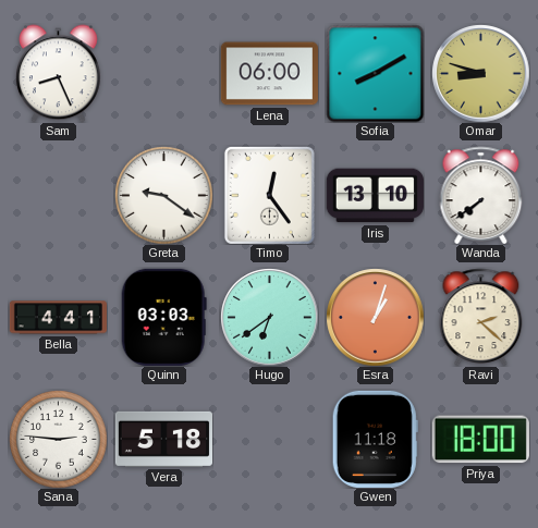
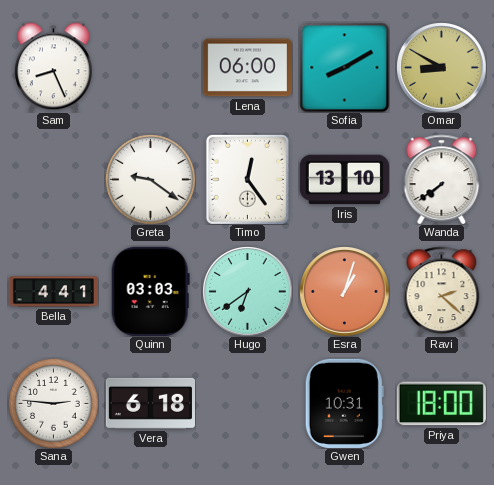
Omar: 8:48 -> 8:50 (441, 67)
Vera: 5:18 -> 6:18 (150, 403)
Gwen: 11:18 -> 10:31 (344, 403)
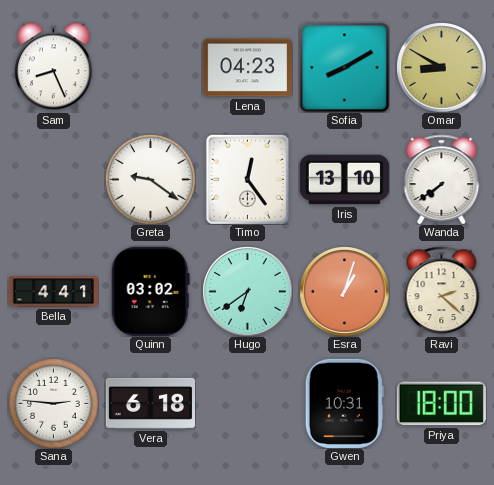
Lena: 06:00 -> 04:23 (247, 68)
Quinn: 03:03 -> 03:02 (150, 291)
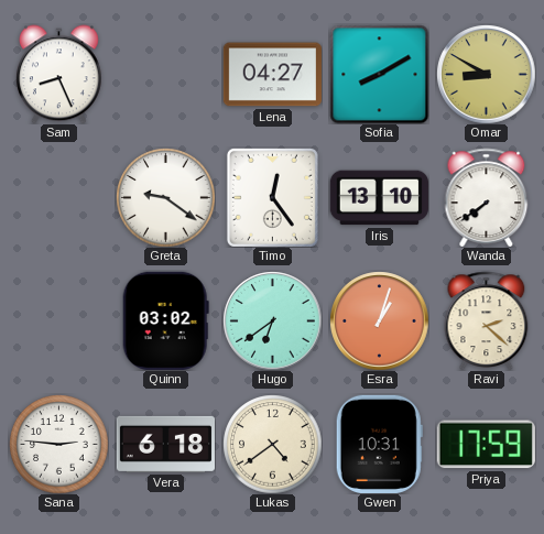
Lena: 04:23 -> 04:27 (272, 75)
Bella: 4:41 -> none (53, 292)
Lukas: none -> 4:39 (272, 444)
Priya: 18:00 -> 17:59 (486, 445)
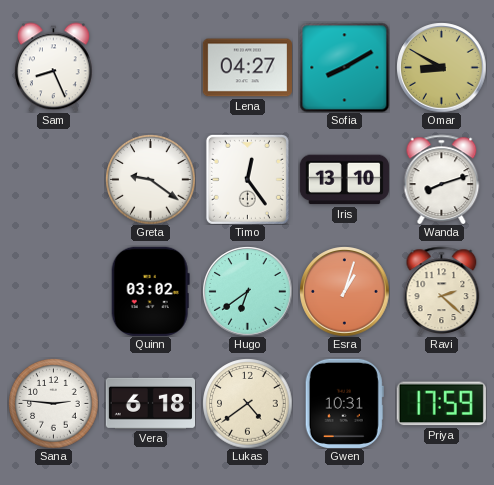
Wanda: 7:39 -> 8:12 (442, 179)
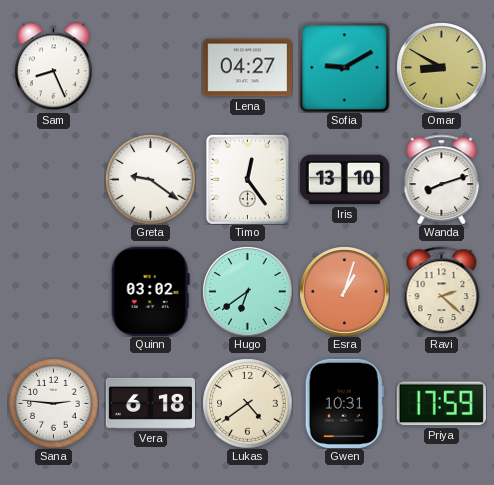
Sofia: 8:10 -> 9:10 (344, 67)
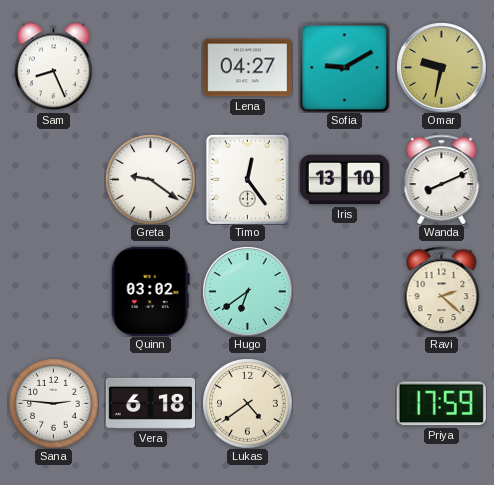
Omar: 8:50 -> 9:32 (441, 67)
Wanda: 8:12 -> 8:11 (442, 179)
Esra: 1:03 -> none (344, 291)
Gwen: 10:31 -> none (344, 403)
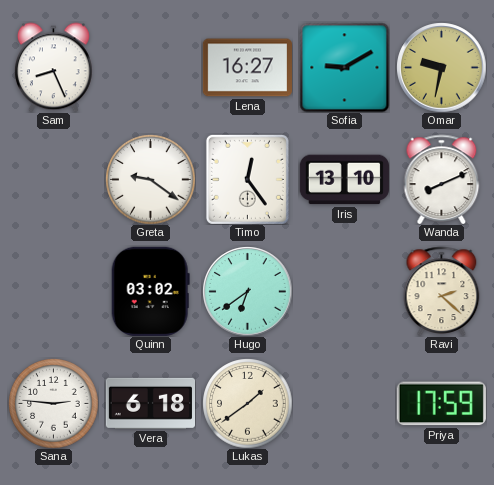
Lena: 04:27 -> 16:27 (247, 68)
Lukas: 4:39 -> 1:39 (247, 403)
